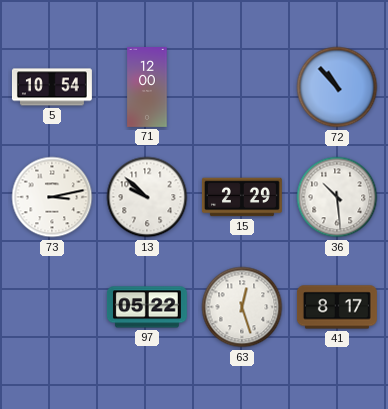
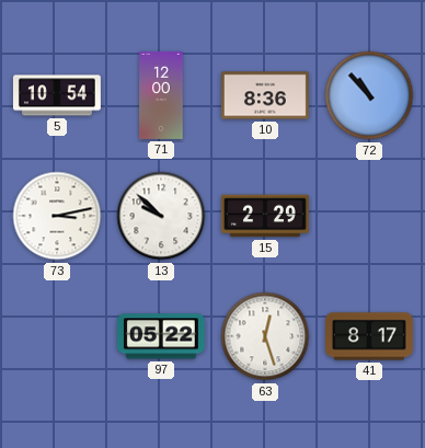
10: none -> 8:36 (265, 95)
36: 10:29 -> none (337, 197)
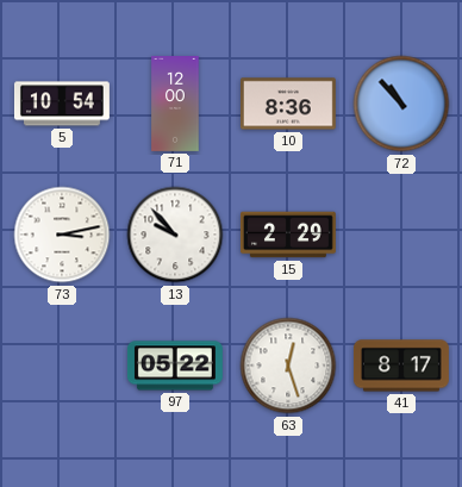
13: 9:52 -> 9:53 (175, 235)
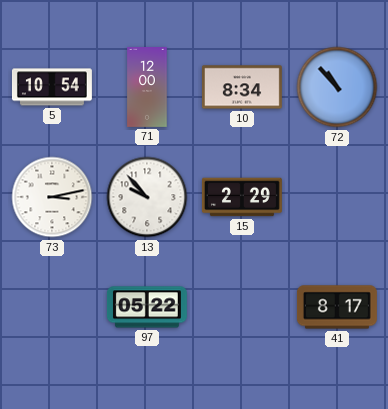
10: 8:36 -> 8:34 (242, 87)
63: 12:27 -> none (288, 366)
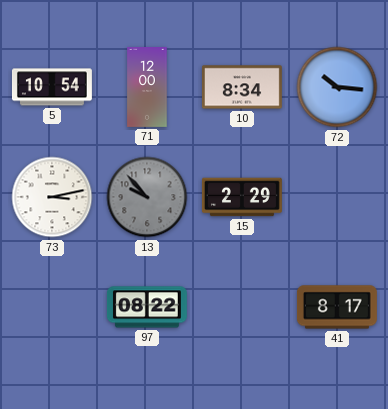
72: 10:53 -> 10:16 (337, 87)
13 dial: white -> grey (147, 197)
97: 05:22 -> 08:22 (147, 307)
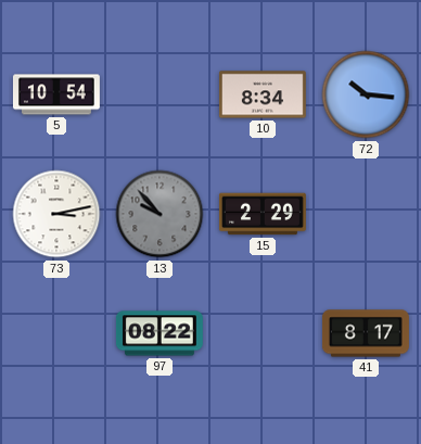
71: 12:00 -> none (147, 88)
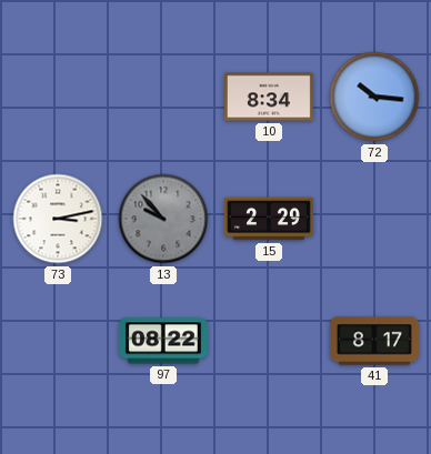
5: 10:54 -> none (56, 94)
